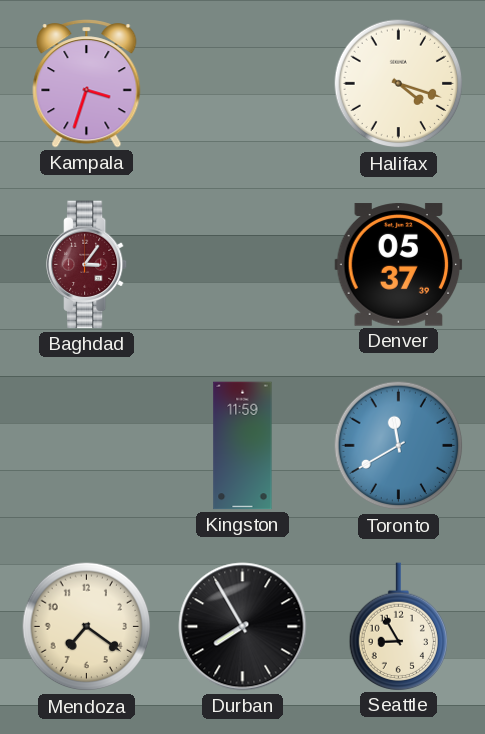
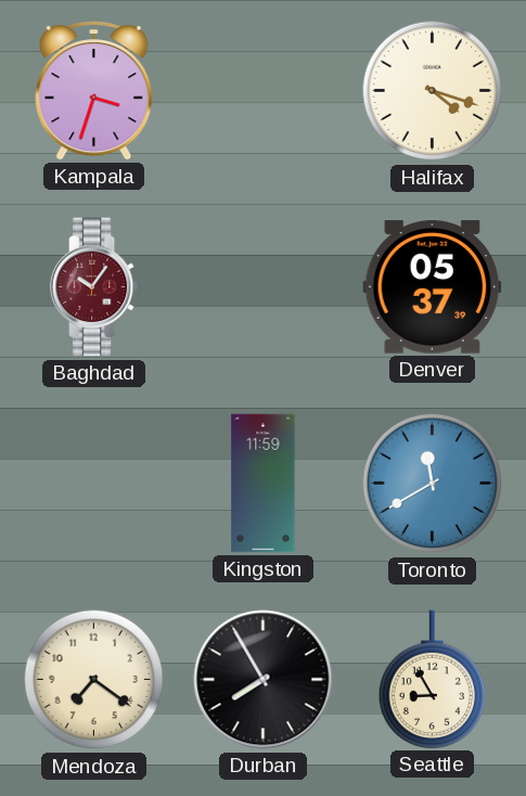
Baghdad: 3:06 -> 10:06 (95, 287)
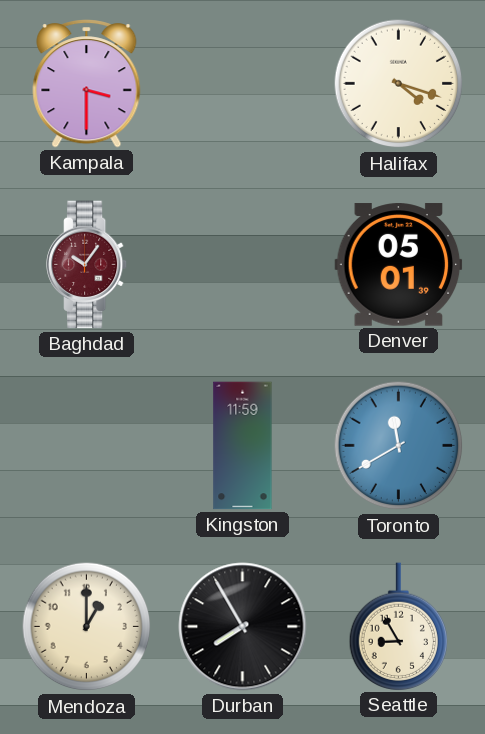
Kampala: 3:33 -> 3:30 (87, 84)
Denver: 05:37 -> 05:01 (399, 265)
Mendoza: 7:21 -> 1:00 (87, 627)
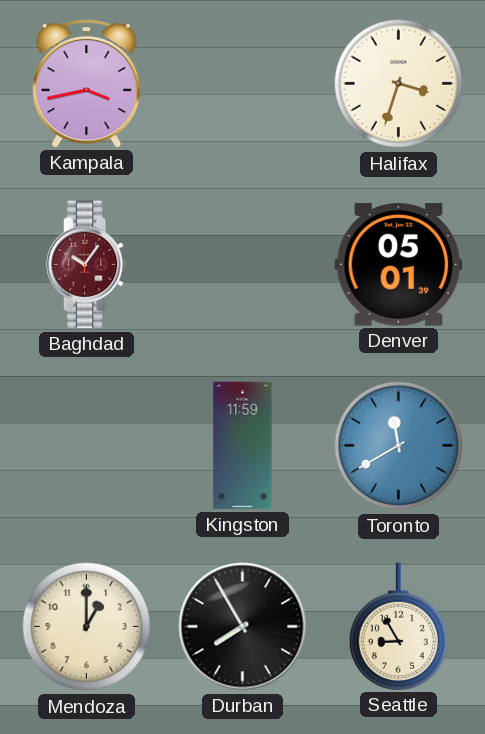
Kampala: 3:30 -> 3:43 (87, 84)
Halifax: 4:18 -> 3:33 (399, 84)
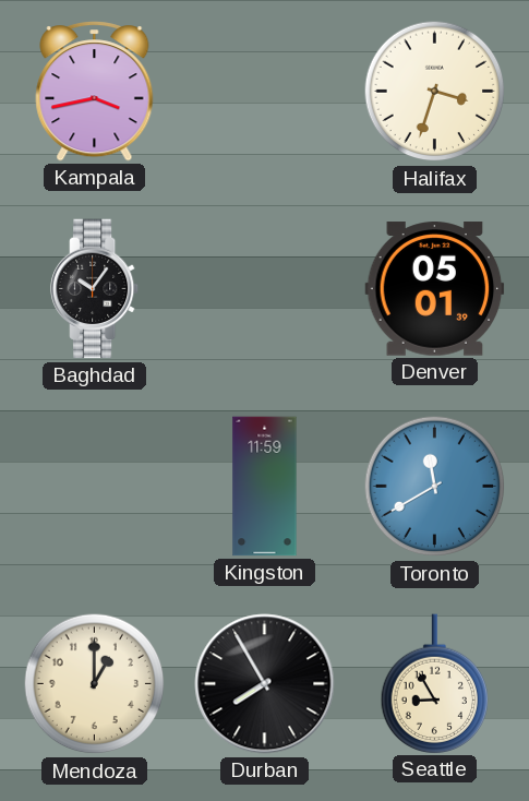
Baghdad dial: burgundy -> black (96, 289)
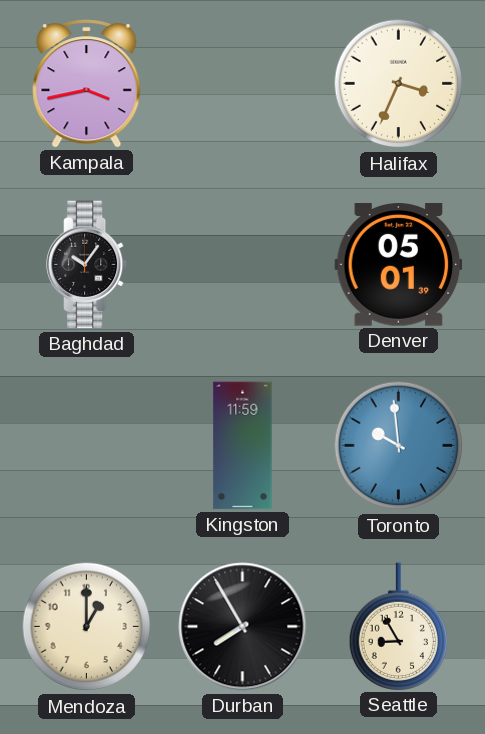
Halifax: 3:33 -> 3:34 (399, 84)
Toronto: 11:40 -> 9:59 (399, 446)
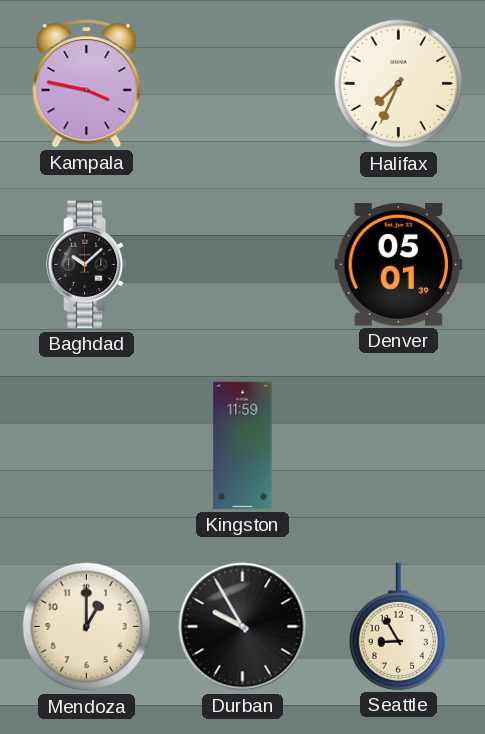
Kampala: 3:43 -> 3:47 (87, 84)
Halifax: 3:34 -> 7:34 (399, 84)
Baghdad: 10:06 -> 10:08 (88, 265)
Toronto: 9:59 -> none (399, 446)
Durban: 7:55 -> 9:55 (243, 627)
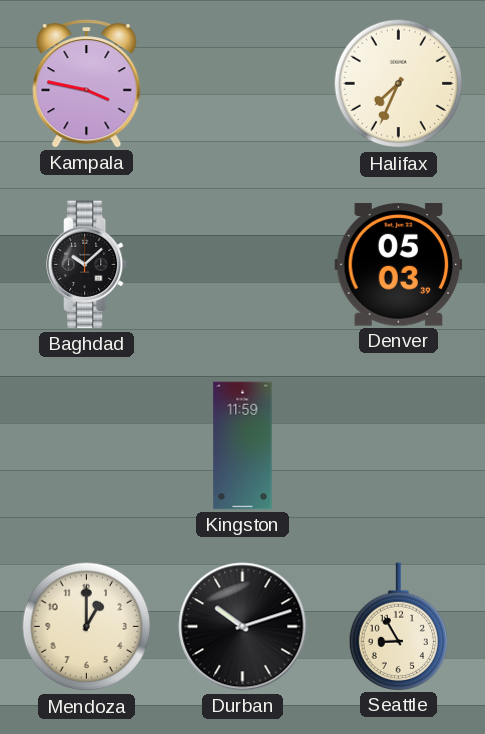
Denver: 05:01 -> 05:03 (399, 265)
Durban: 9:55 -> 10:12 (243, 627)
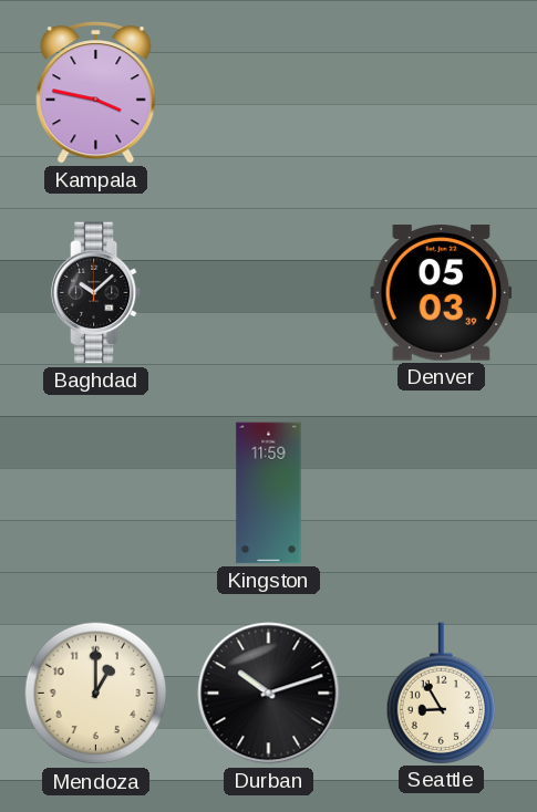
Halifax: 7:34 -> none (399, 84)
